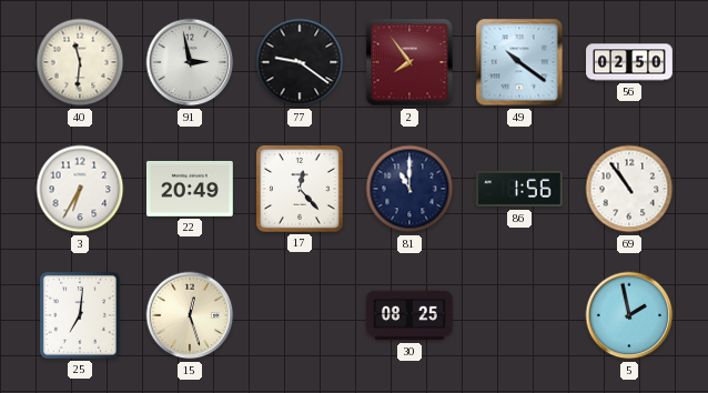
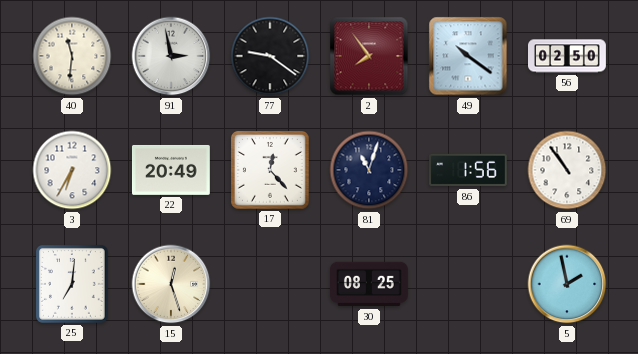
81: 11:00 -> 11:03 (369, 170)
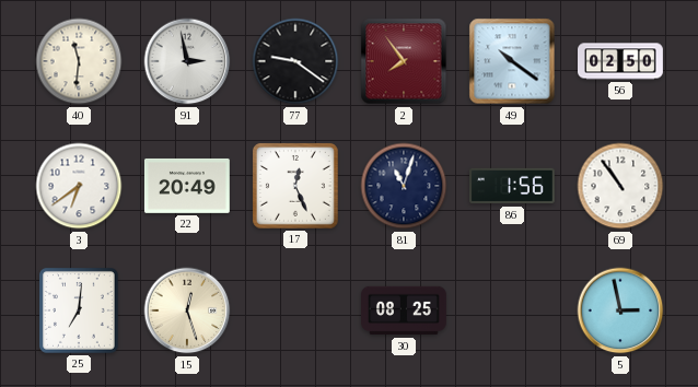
3: 6:35 -> 6:39 (79, 186)
17: 12:23 -> 12:26 (295, 186)
5: 1:58 -> 2:58 (620, 310)
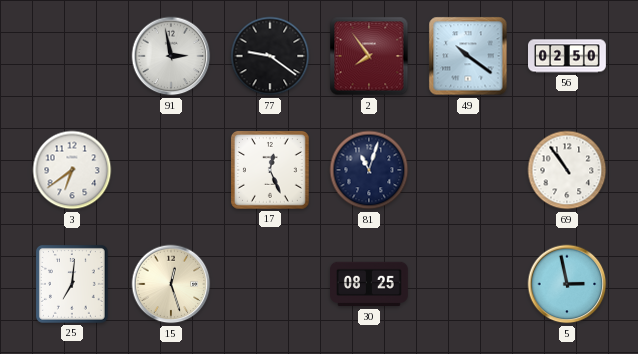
40: 11:31 -> none (79, 61)
22: 20:49 -> none (187, 186)
86: 1:56 -> none (513, 186)
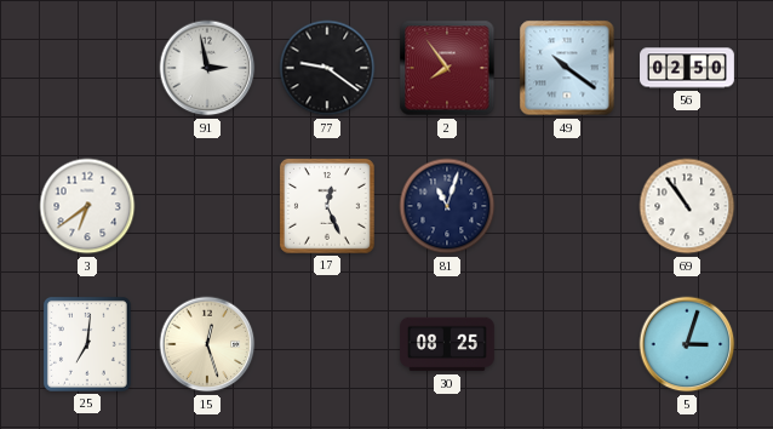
5: 2:58 -> 3:03 (687, 344)
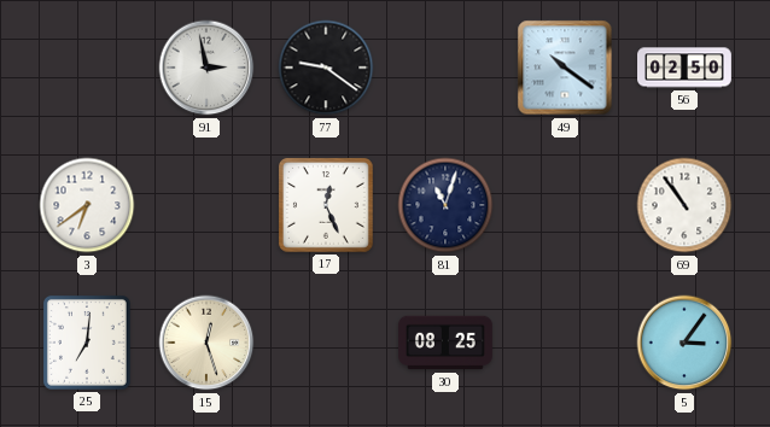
2: 7:54 -> none (447, 68)
5: 3:03 -> 3:06 (684, 343)
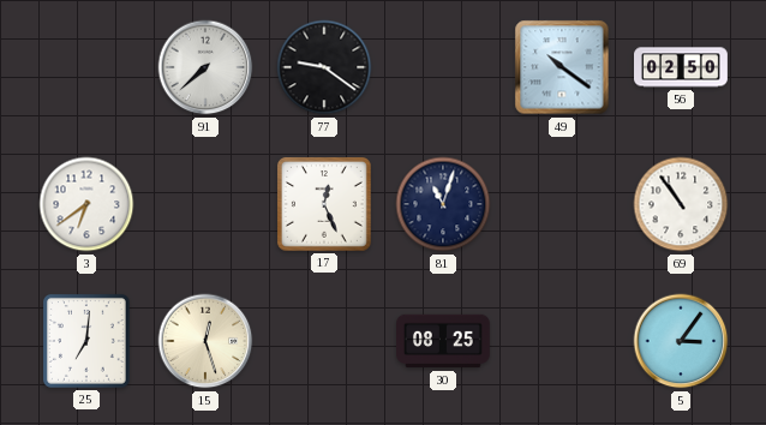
91: 2:58 -> 7:38 (205, 67)
